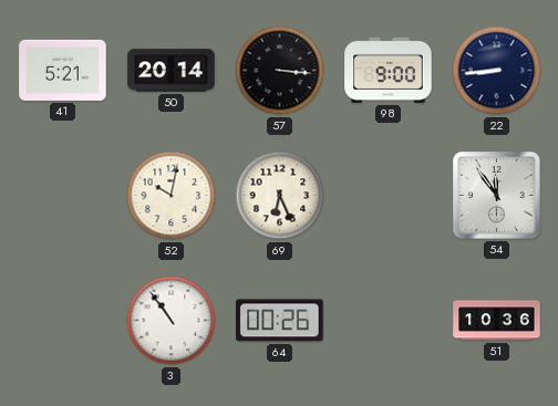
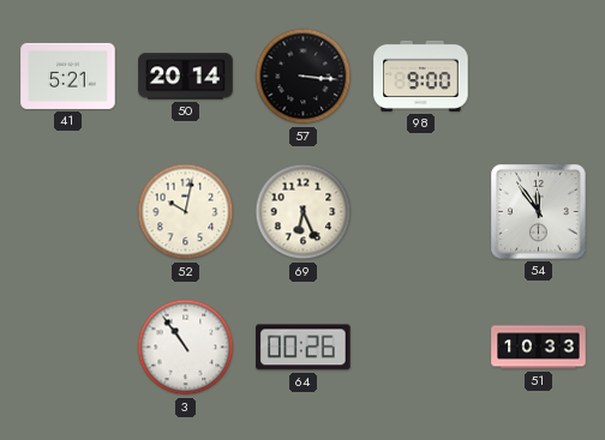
22: 8:44 -> none (497, 71)
51: 10:36 -> 10:33 (539, 348)
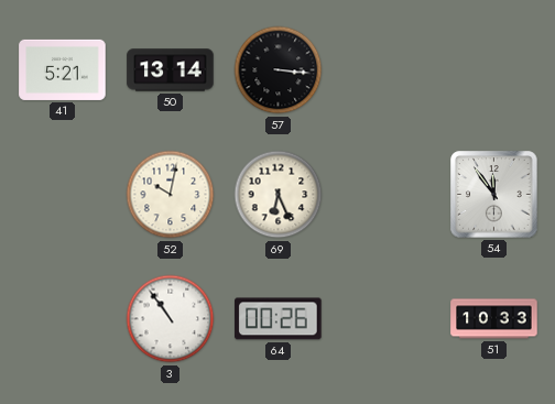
50: 20:14 -> 13:14 (171, 70)
98: 9:00 -> none (421, 76)
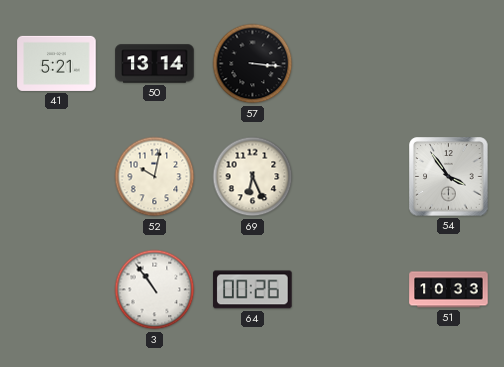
54: 11:54 -> 3:54 (449, 177)
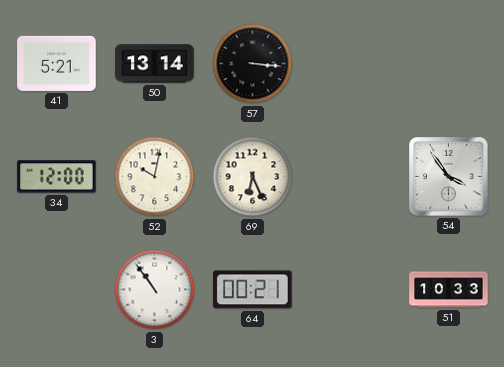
34: none -> 12:00 (57, 177)
64: 00:26 -> 00:21 (253, 290)
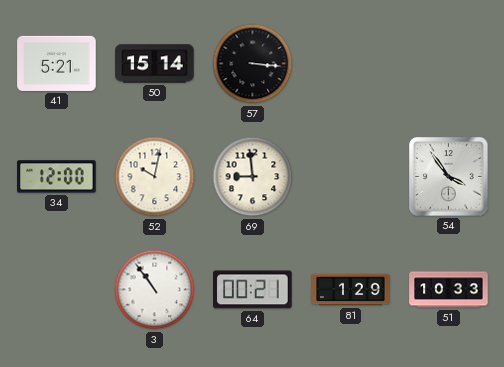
50: 13:14 -> 15:14 (155, 64)
69: 6:26 -> 8:59 (253, 177)
81: none -> 1:29 (351, 290)
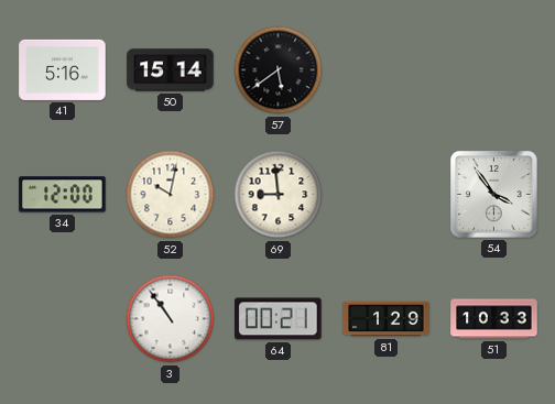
41: 5:21 -> 5:16 (63, 69)
57: 3:16 -> 5:39 (279, 70)
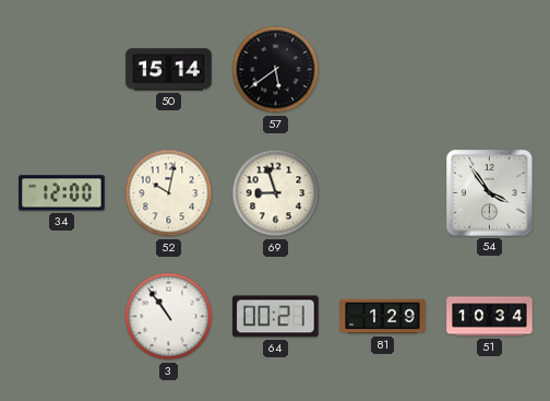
41: 5:16 -> none (63, 69)
69: 8:59 -> 8:57 (276, 193)
51: 10:33 -> 10:34 (490, 317)
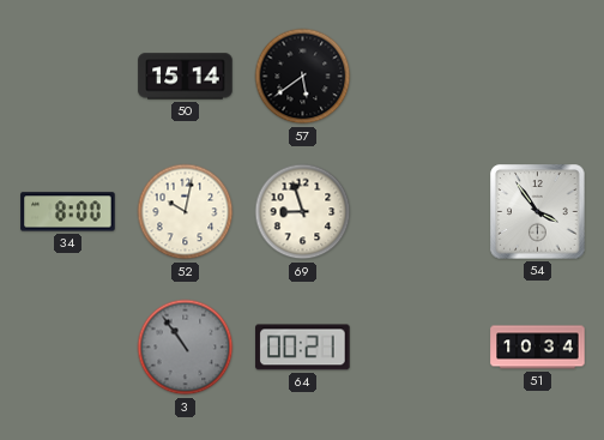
34: 12:00 -> 8:00 (68, 212)
3 dial: white -> grey (186, 348)
81: 1:29 -> none (383, 317)
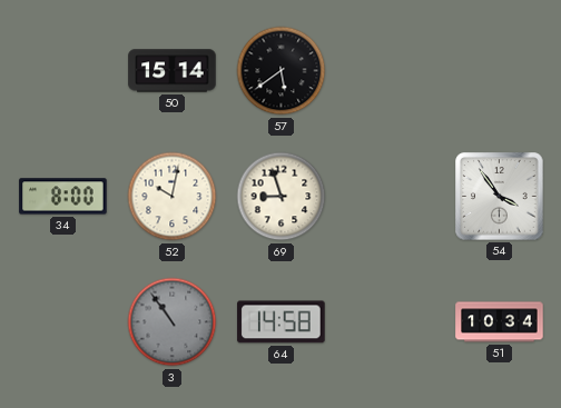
64: 00:21 -> 14:58 (282, 322)
